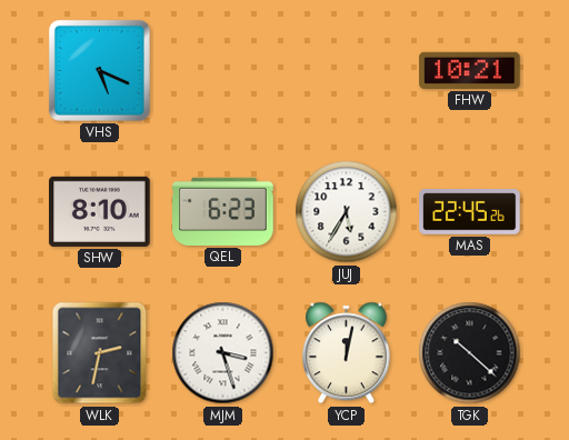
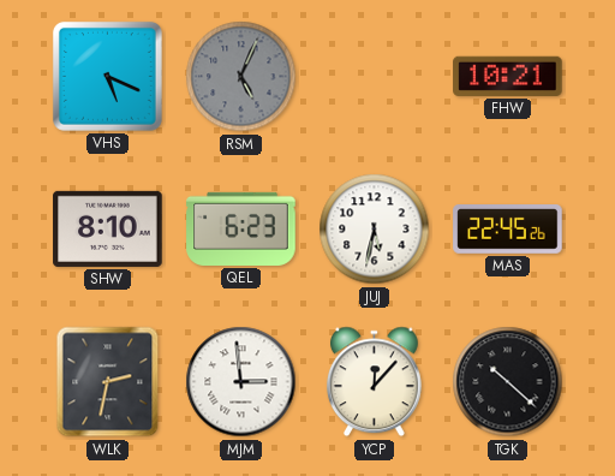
RSM: none -> 5:04 (241, 77)
JUJ: 5:35 -> 5:32 (375, 230)
MJM: 3:27 -> 2:59 (241, 382)
YCP: 12:02 -> 12:07 (374, 382)
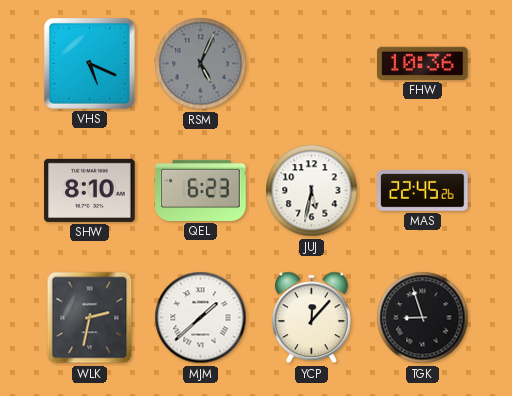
FHW: 10:21 -> 10:36 (423, 63)
MJM: 2:59 -> 1:38 (201, 318)
TGK: 10:22 -> 8:57 (423, 318)
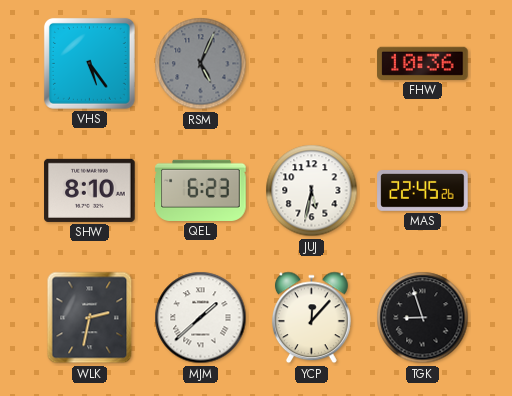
VHS: 5:19 -> 5:24 (89, 63)
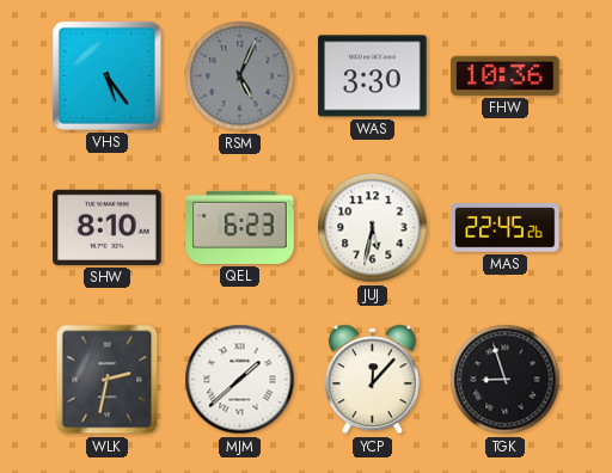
WAS: none -> 3:30 (373, 76)
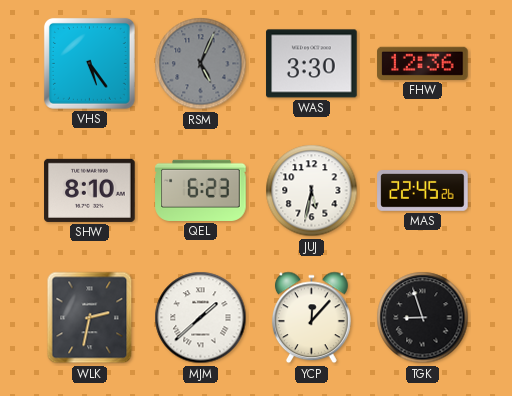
FHW: 10:36 -> 12:36 (423, 63)
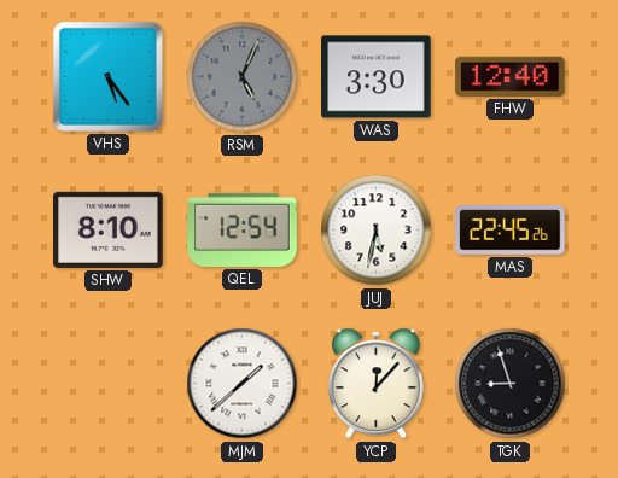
FHW: 12:36 -> 12:40 (511, 76)
QEL: 6:23 -> 12:54 (243, 229)
WLK: 2:32 -> none (90, 318)
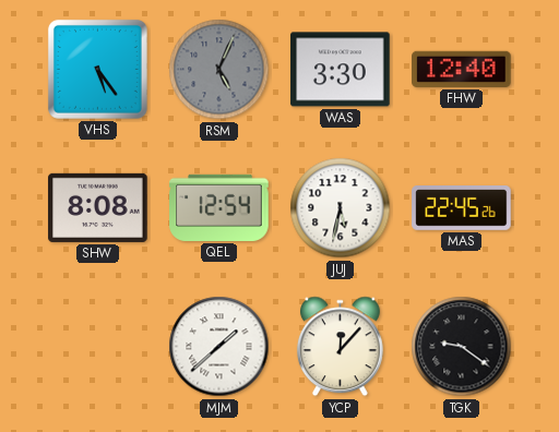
SHW: 8:10 -> 8:08 (98, 207)
TGK: 8:57 -> 9:21 (462, 347)
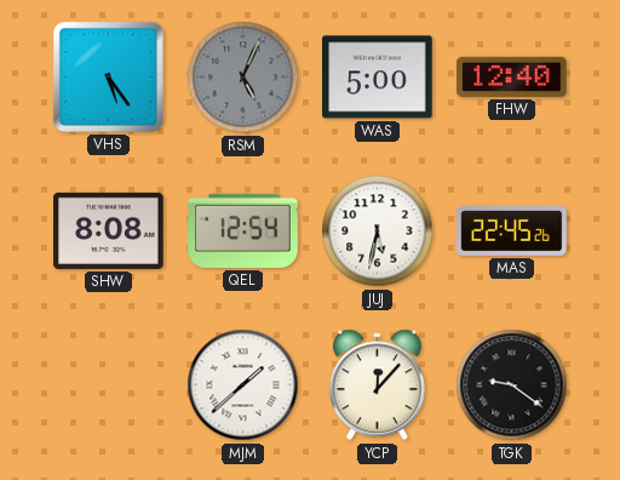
WAS: 3:30 -> 5:00 (378, 78)
